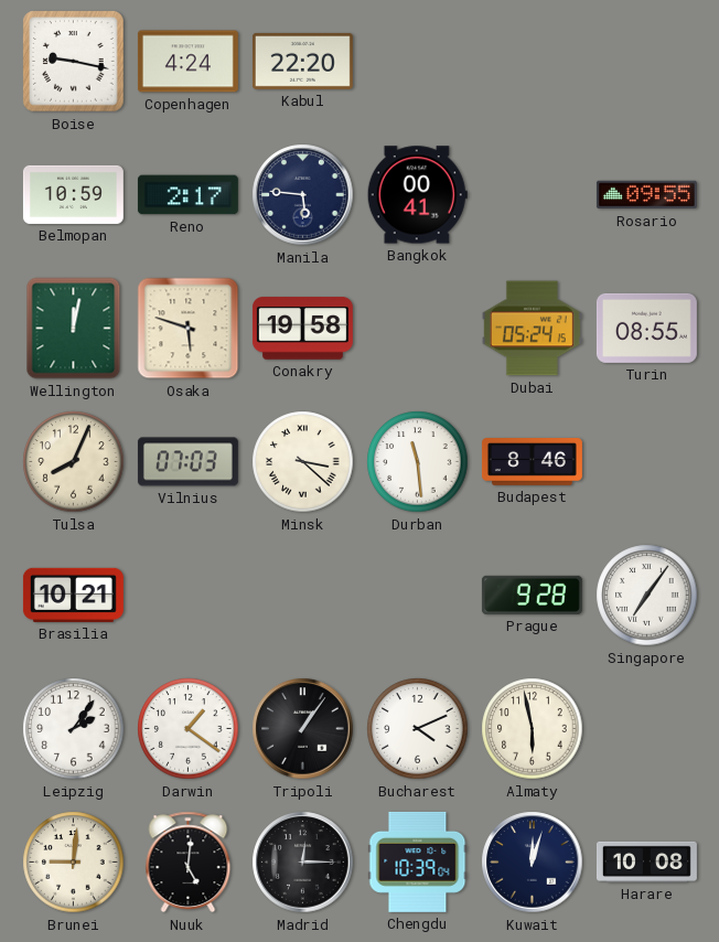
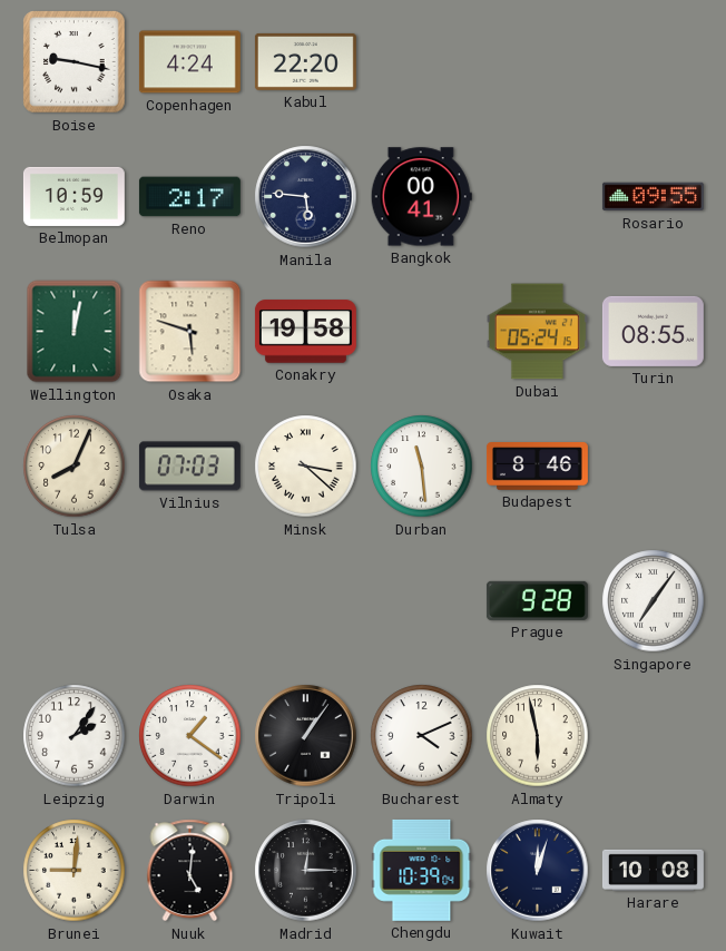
Brasilia: 10:21 -> none (73, 595)
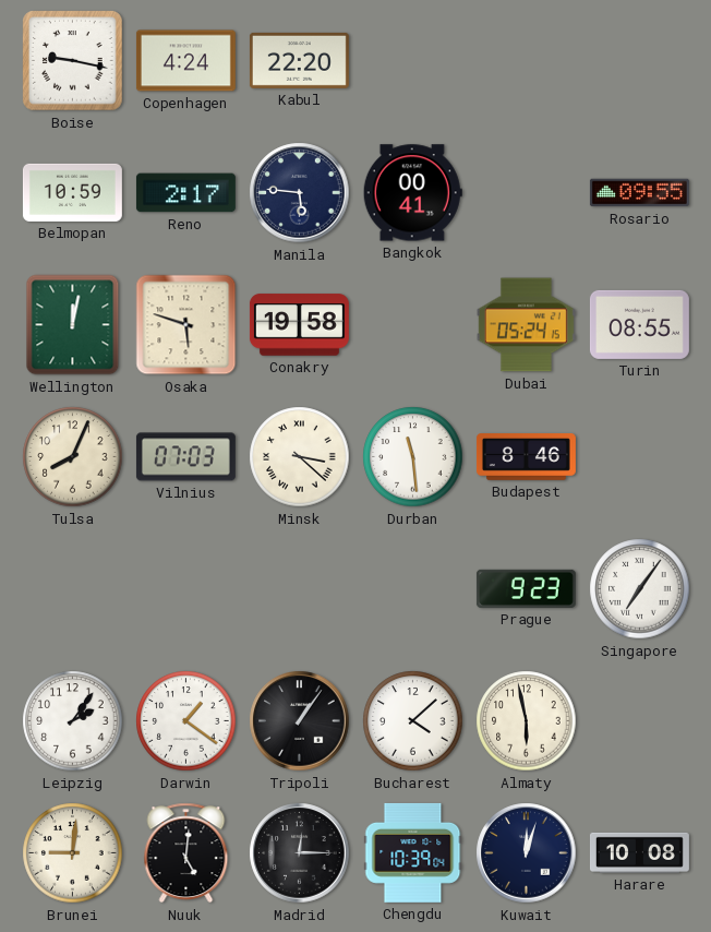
Prague: 9:28 -> 9:23 (526, 588)
Bucharest: 4:11 -> 4:08 (413, 721)
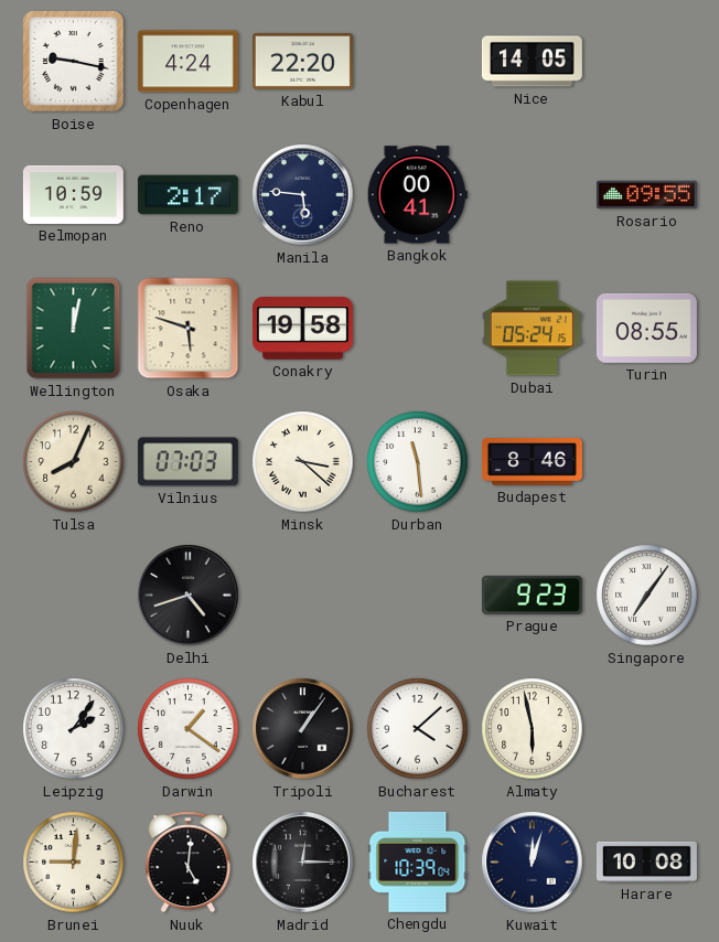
Nice: none -> 14:05 (532, 62)
Delhi: none -> 4:42 (189, 596)
